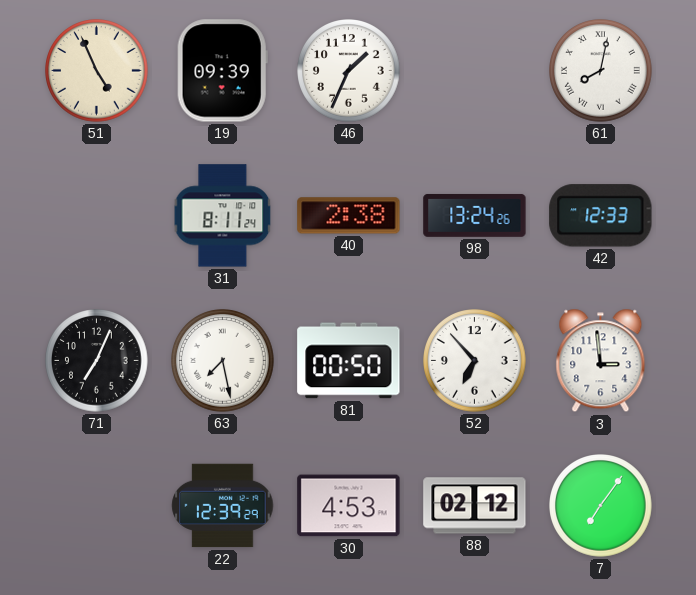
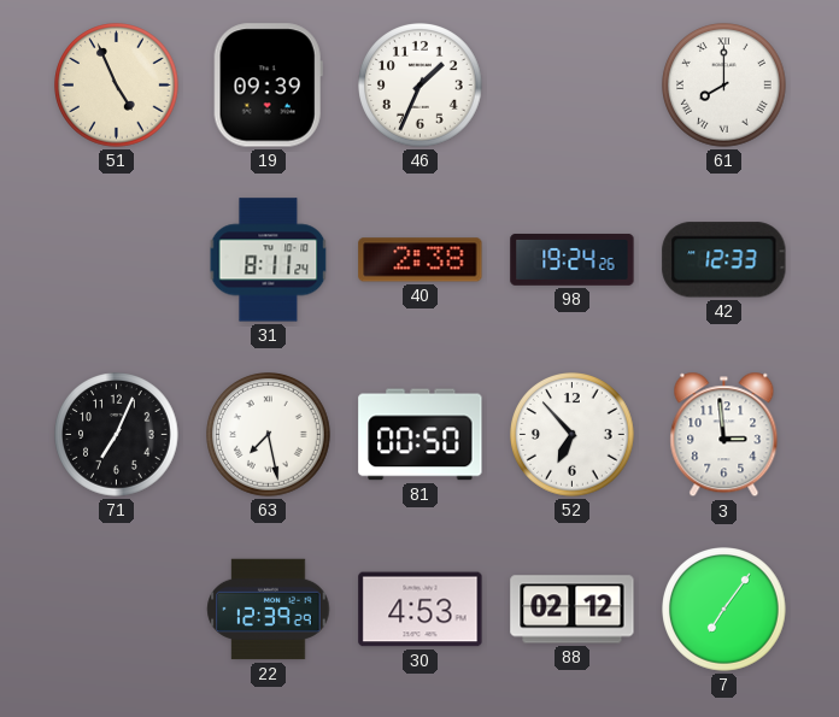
61: 8:02 -> 8:00 (724, 86)
98: 13:24 -> 19:24 (573, 259)
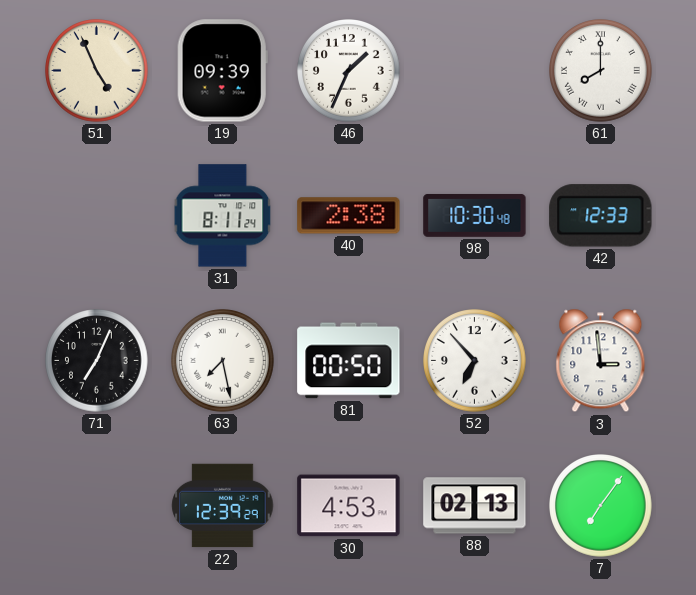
98: 19:24 -> 10:30 (475, 215)
88: 02:12 -> 02:13 (475, 506)
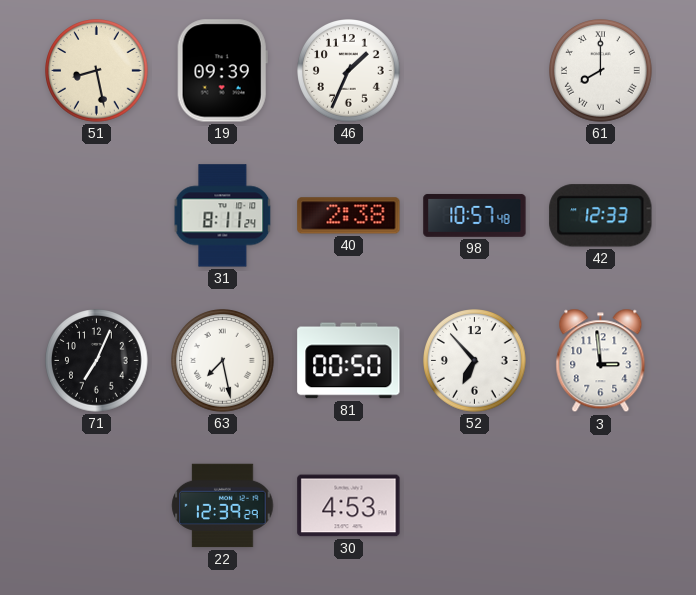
51: 4:56 -> 8:28 (97, 71)
98: 10:30 -> 10:57 (475, 215)
88: 02:13 -> none (475, 506)
7: 7:06 -> none (601, 506)
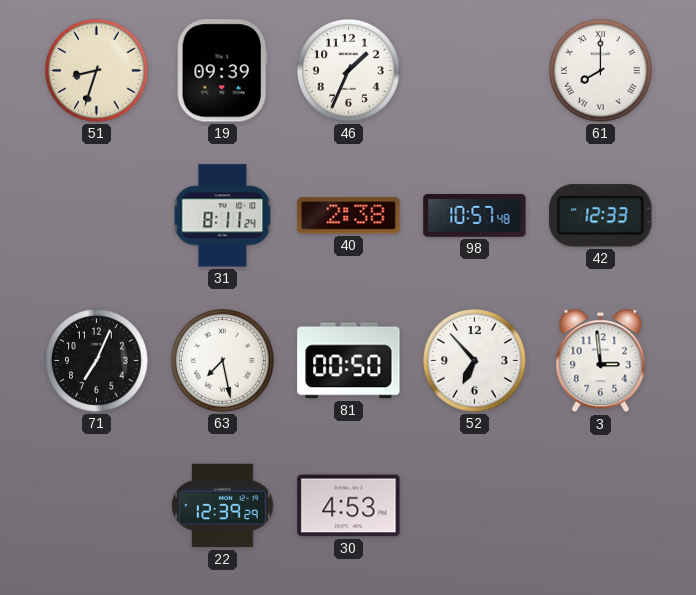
51: 8:28 -> 8:33 (97, 71)
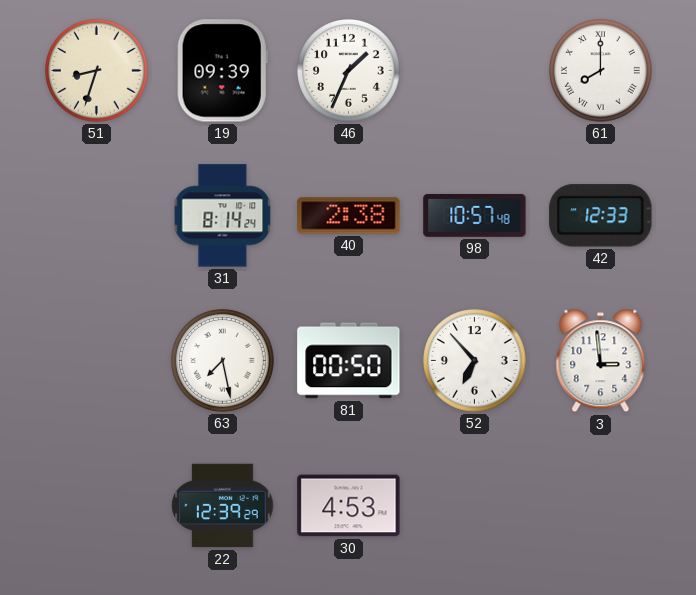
31: 8:11 -> 8:14 (223, 216)
71: 7:04 -> none (97, 361)
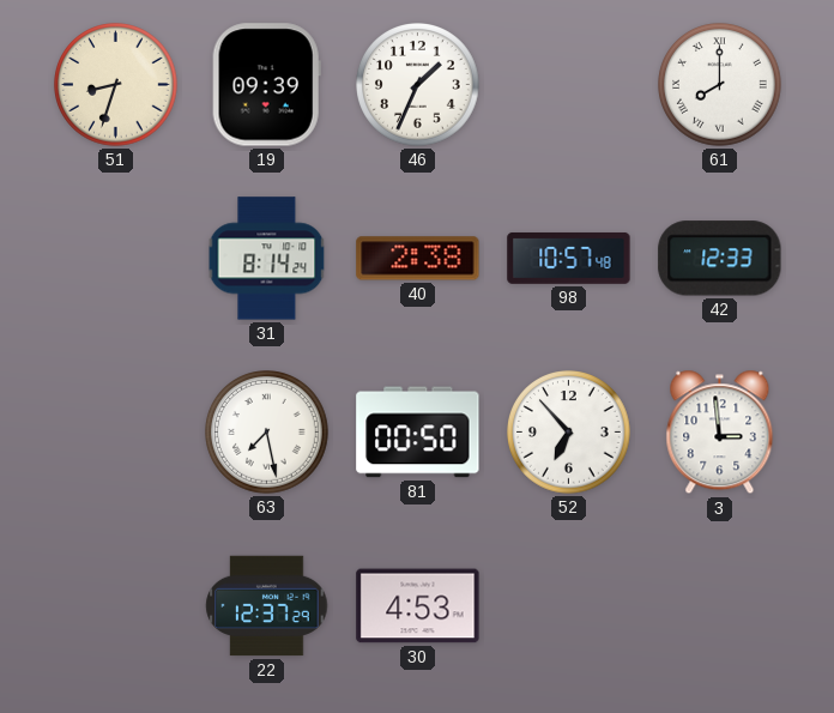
22: 12:39 -> 12:37 (267, 606)
